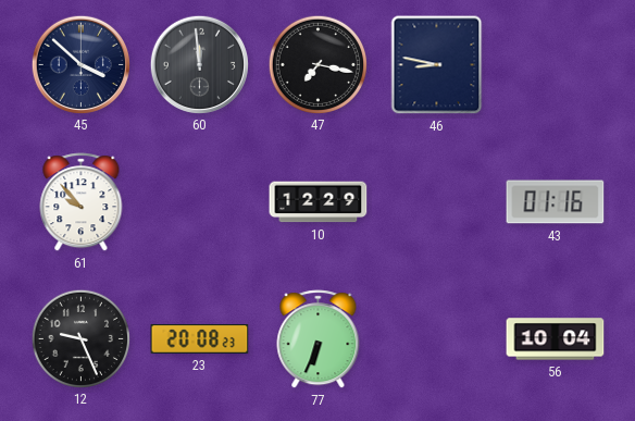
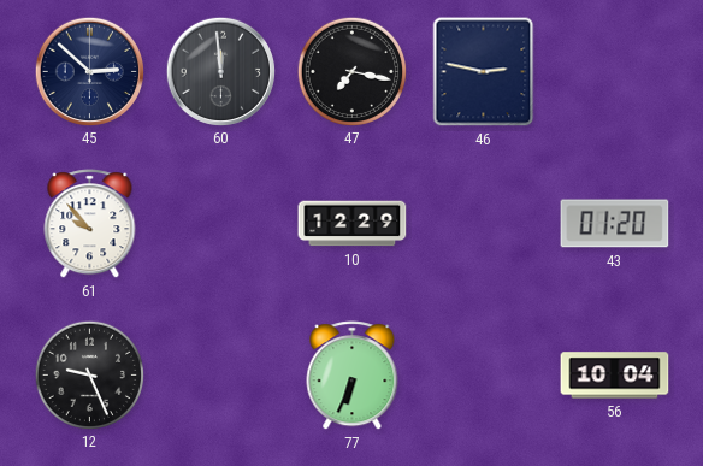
45: 3:52 -> 2:52 (89, 71)
46: 8:47 -> 2:47 (484, 72)
43: 01:16 -> 01:20 (615, 224)
23: 20:08 -> none (200, 339)
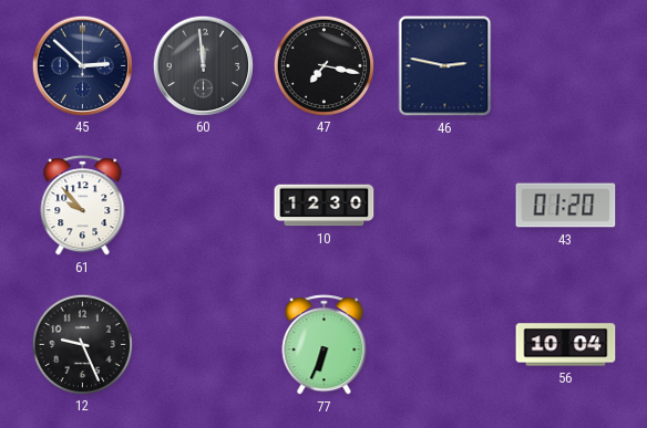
10: 12:29 -> 12:30 (325, 206)
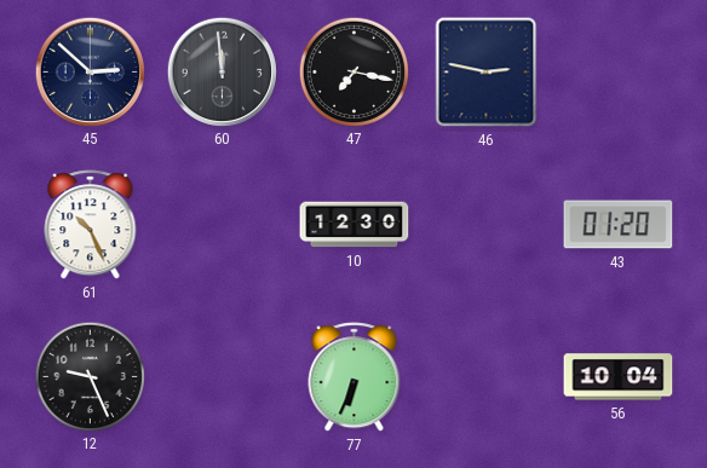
61: 9:53 -> 10:26 (91, 225)
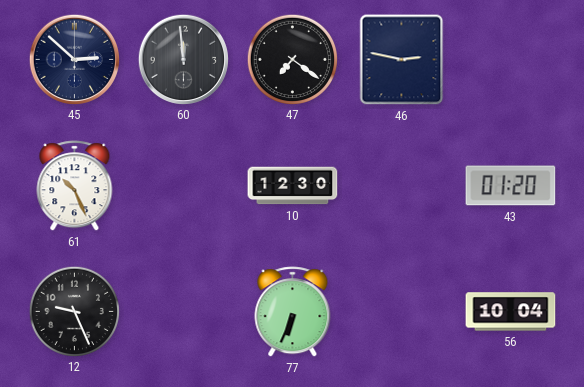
47: 7:17 -> 7:21 (292, 59)
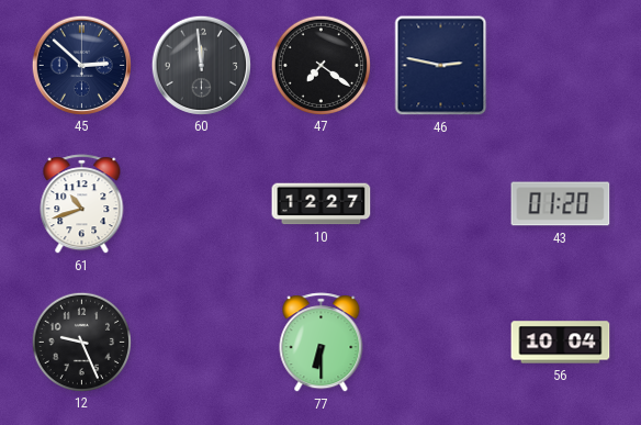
61: 10:26 -> 10:42 (82, 204)
10: 12:30 -> 12:27 (322, 204)
77: 6:34 -> 6:30 (322, 343)
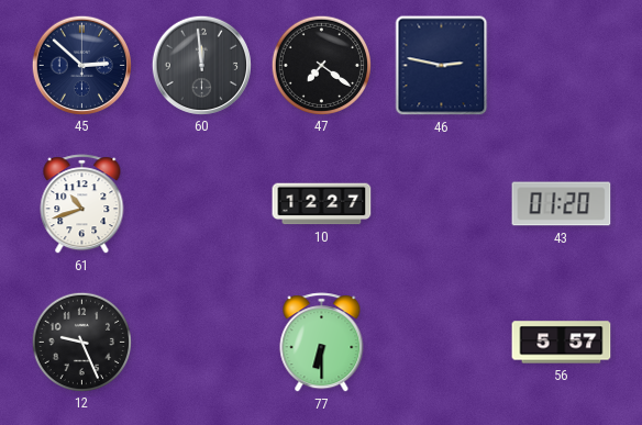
56: 10:04 -> 5:57 (562, 343)
